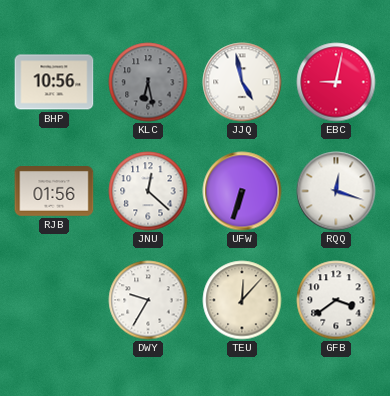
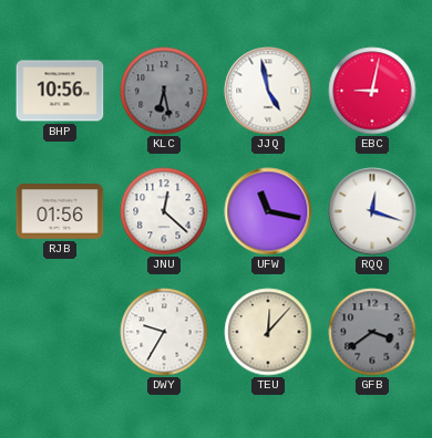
UFW: 6:33 -> 11:17 (268, 211)
GFB dial: white -> grey (372, 332)
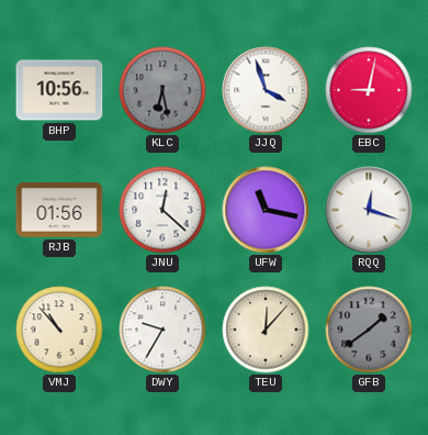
JJQ: 4:58 -> 3:57 (266, 90)
VMJ: none -> 10:53 (59, 330)
GFB: 3:39 -> 1:39 (369, 330)
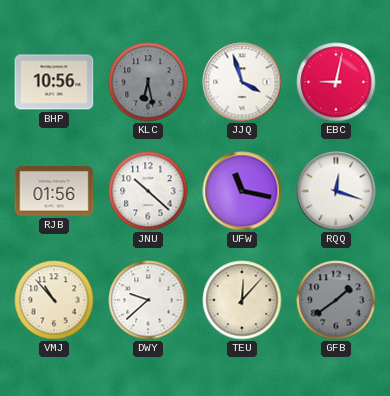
JNU: 12:22 -> 10:22 (148, 191)
DWY: 9:35 -> 9:38 (148, 300)
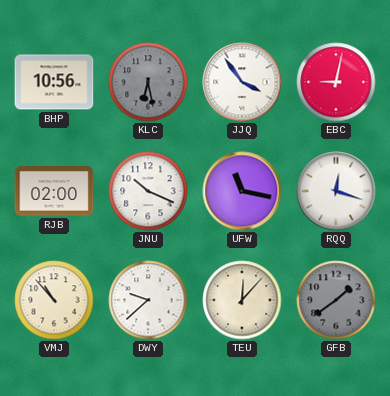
JJQ: 3:57 -> 3:54 (242, 82)
RJB: 01:56 -> 02:00 (54, 191)
JNU: 10:22 -> 10:19 (148, 191)
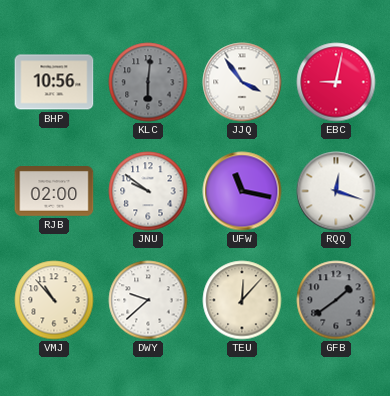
KLC: 6:28 -> 6:01 (148, 82)
JNU: 10:19 -> 9:51 (148, 191)
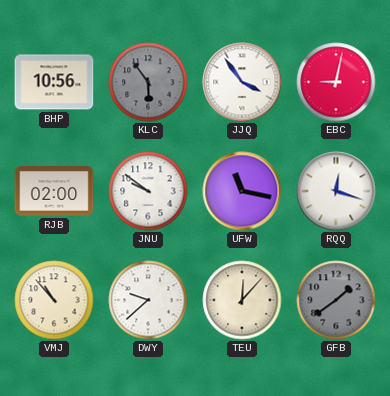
KLC: 6:01 -> 5:54 (148, 82)
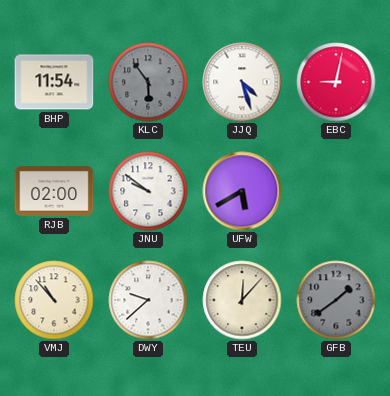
BHP: 10:56 -> 11:54 (54, 82)
JJQ: 3:54 -> 4:27 (242, 82)
UFW: 11:17 -> 5:40 (242, 191)
RQQ: 12:18 -> none (336, 191)
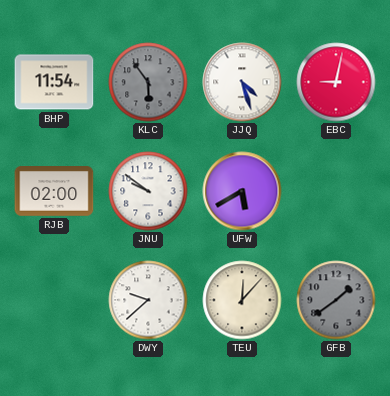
VMJ: 10:53 -> none (54, 300)
